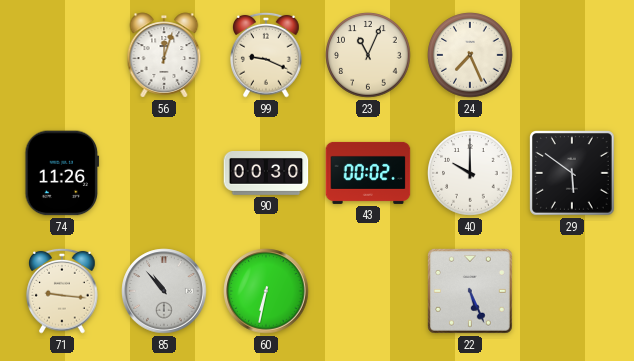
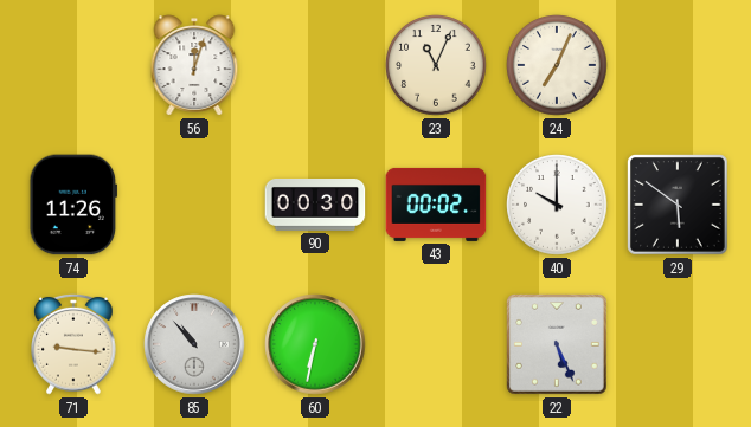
99: 9:19 -> none (266, 55)
24: 7:26 -> 7:04 (557, 65)
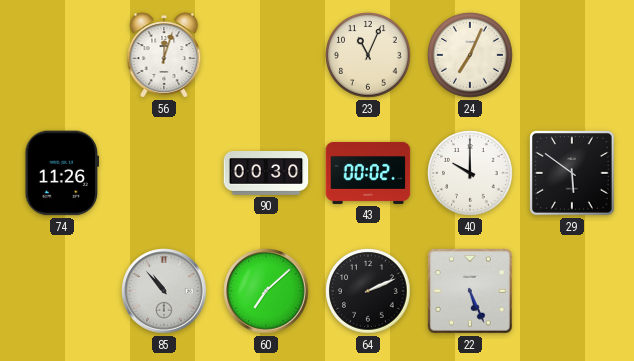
71: 9:16 -> none (73, 344)
60: 6:32 -> 7:08 (266, 291)
64: none -> 2:11 (368, 291)
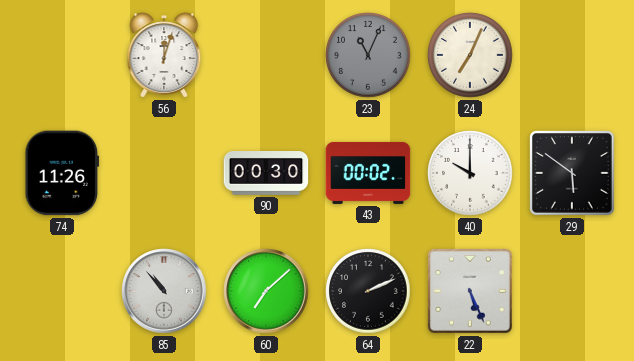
23 dial: cream -> grey (368, 55)
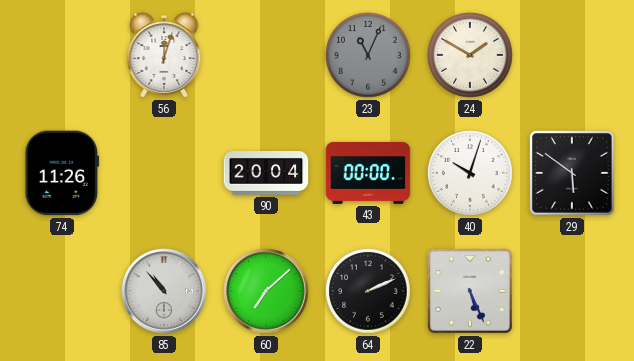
24: 7:04 -> 1:50 (470, 55)
90: 00:30 -> 20:04 (266, 174)
43: 00:02 -> 00:00 (368, 173)
40: 10:00 -> 10:03 (470, 173)
